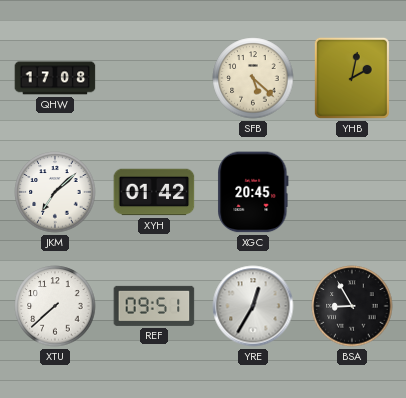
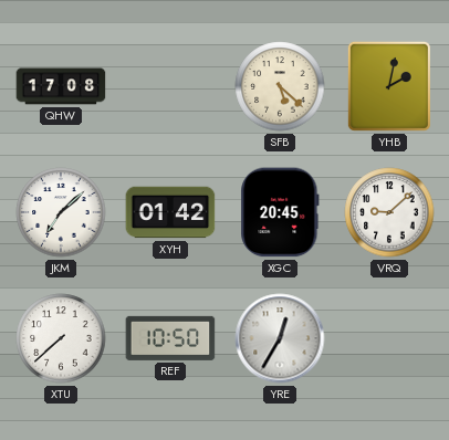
VRQ: none -> 9:08 (389, 212)
REF: 09:51 -> 10:50 (170, 338)
BSA: 8:55 -> none (352, 306)
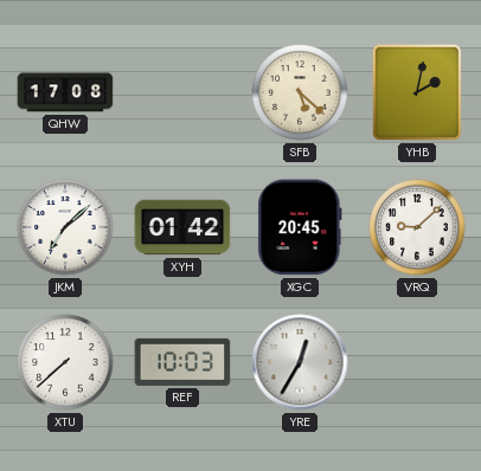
REF: 10:50 -> 10:03 (182, 362)
